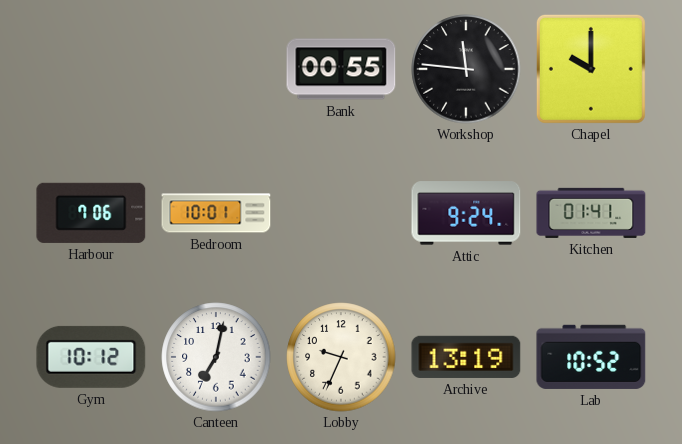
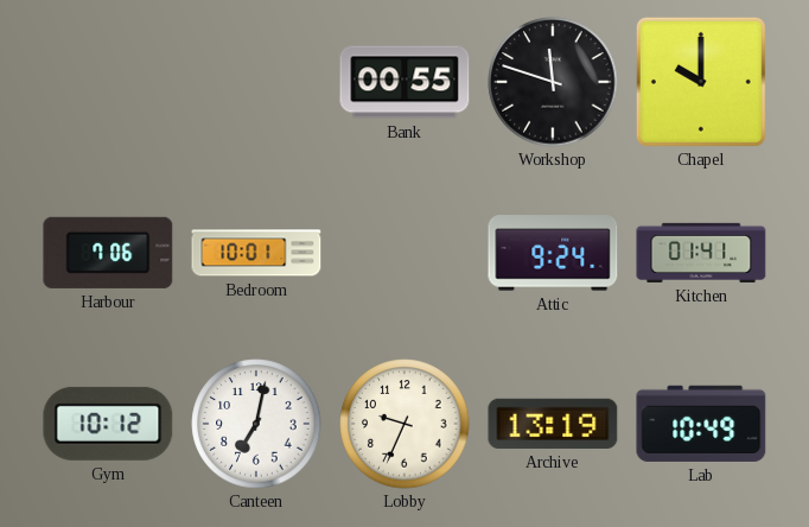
Workshop: 11:46 -> 11:48 (553, 82)
Lab: 10:52 -> 10:49 (701, 424)
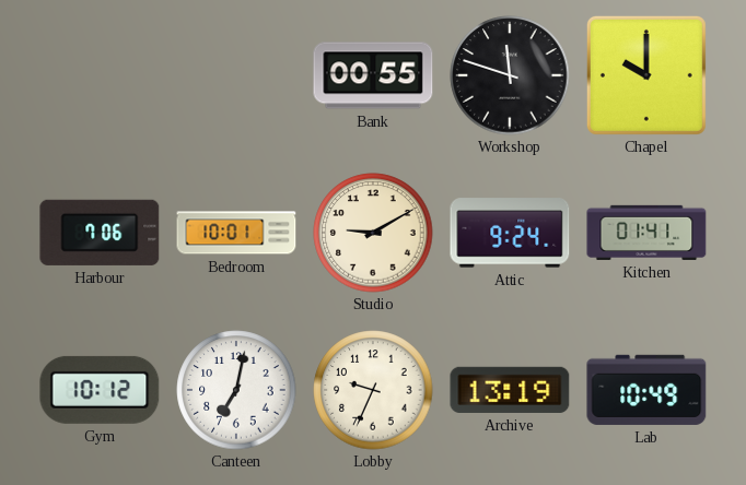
Studio: none -> 9:10 (373, 233)
